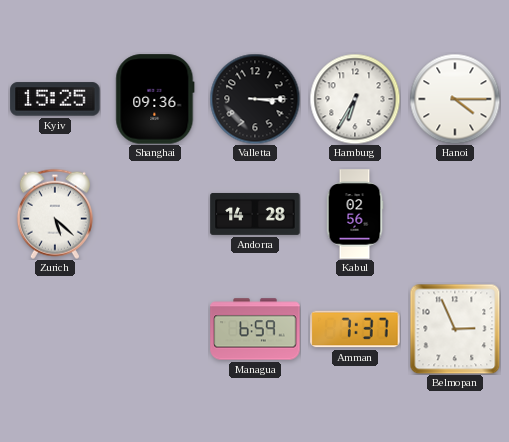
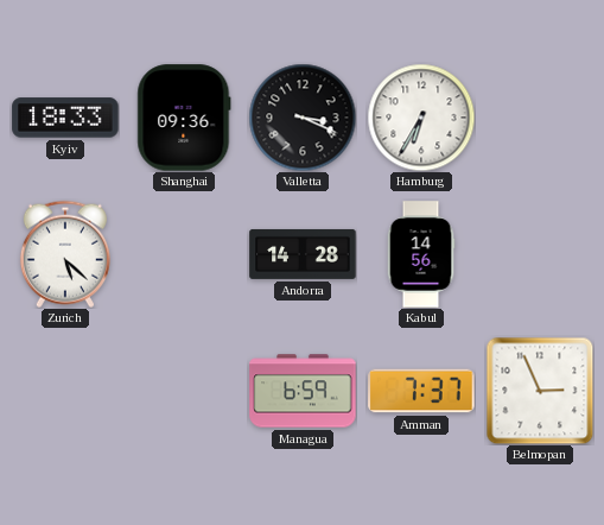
Kyiv: 15:25 -> 18:33 (65, 118)
Valletta: 3:15 -> 3:19 (303, 118)
Hanoi: 4:15 -> none (455, 99)
Kabul: 02:56 -> 14:56 (421, 254)
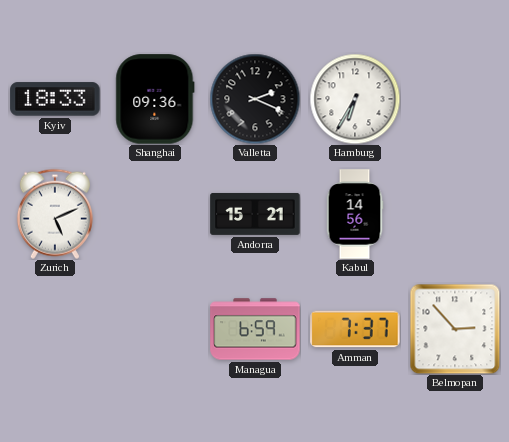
Valletta: 3:19 -> 2:19 (255, 99)
Zurich: 5:22 -> 5:11 (55, 214)
Andorra: 14:28 -> 15:21 (255, 214)
Belmopan: 2:56 -> 2:53 (455, 329)
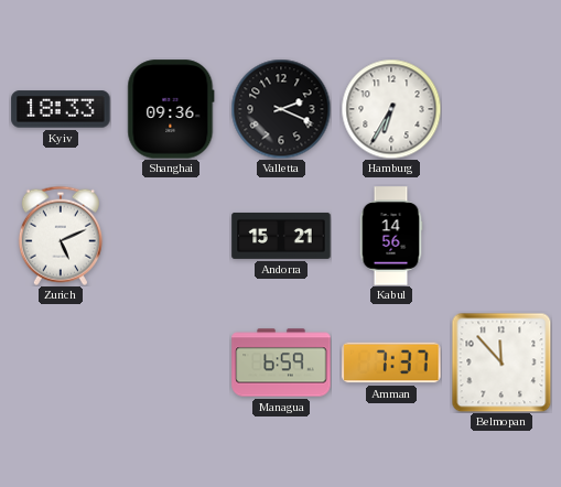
Belmopan: 2:53 -> 11:53 (501, 362)
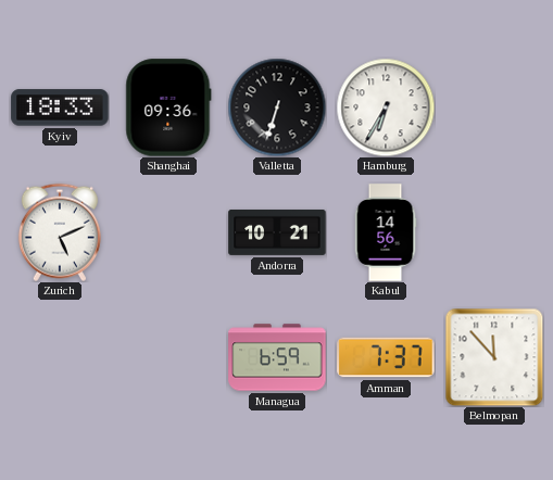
Valletta: 2:19 -> 6:33 (277, 108)
Andorra: 15:21 -> 10:21 (277, 232)
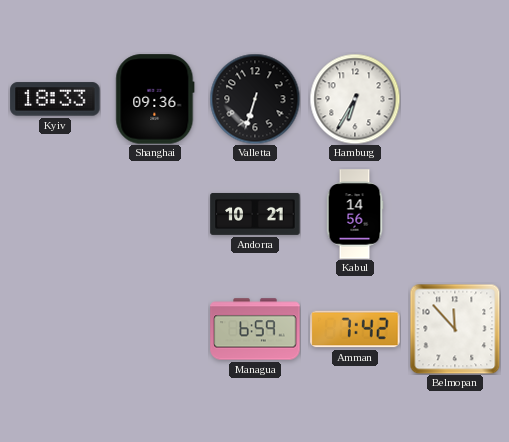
Zurich: 5:11 -> none (60, 232)
Amman: 7:37 -> 7:42 (355, 329)
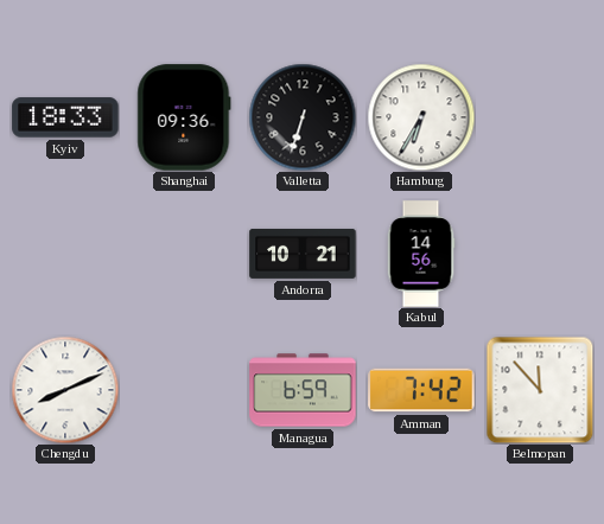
Chengdu: none -> 8:11 (65, 390)
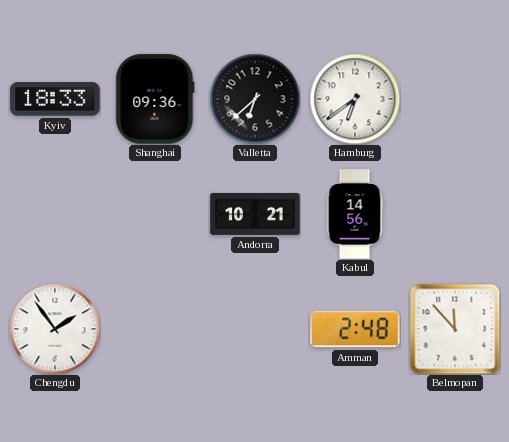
Valletta: 6:33 -> 6:38 (255, 99)
Hamburg: 6:35 -> 6:39 (355, 99)
Chengdu: 8:11 -> 1:54 (55, 329)
Managua: 6:59 -> none (303, 390)
Amman: 7:42 -> 2:48 (355, 329)
